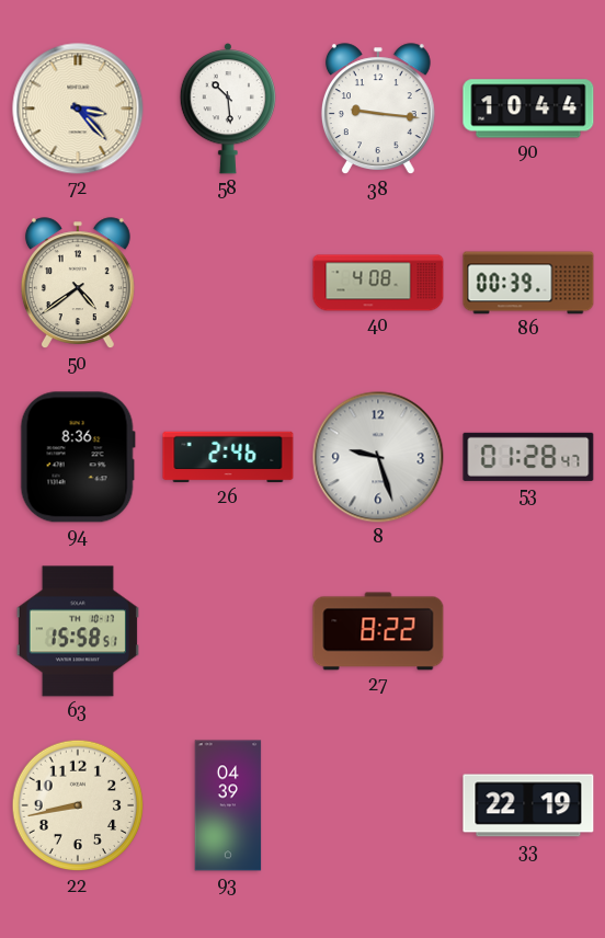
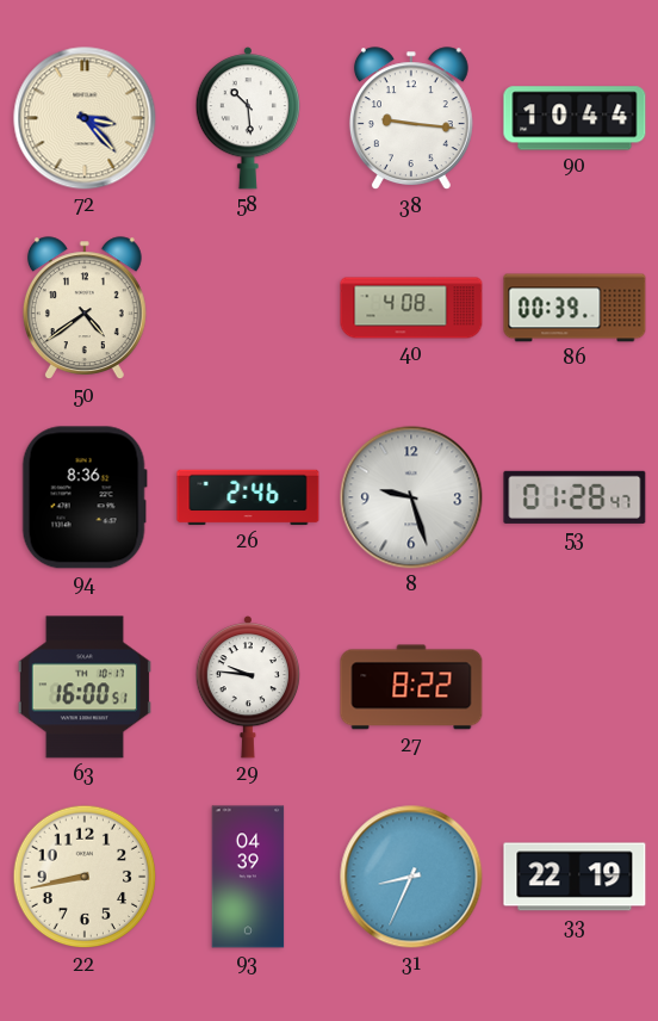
63: 15:58 -> 16:00 (85, 687)
29: none -> 9:46 (247, 688)
31: none -> 8:34 (411, 877)
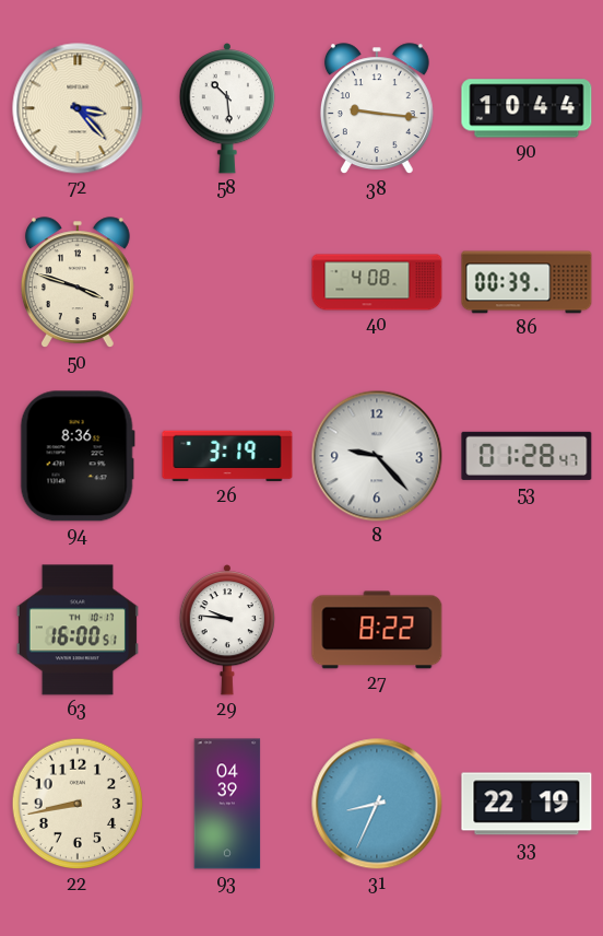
50: 4:39 -> 3:48 (78, 283)
26: 2:46 -> 3:19 (227, 456)
8: 9:27 -> 9:23 (377, 456)
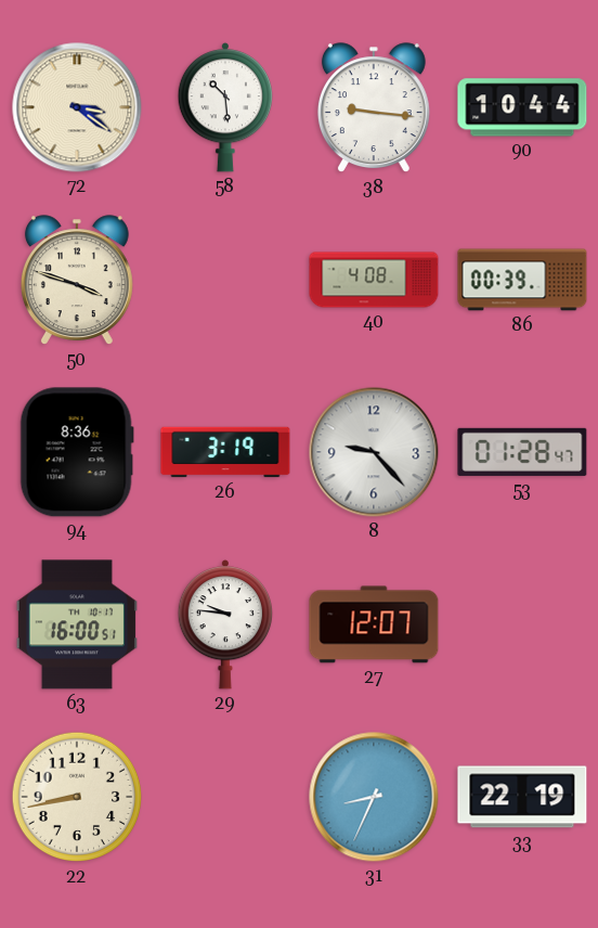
72: 3:23 -> 3:21 (77, 107)
27: 8:22 -> 12:07 (374, 624)
93: 04:39 -> none (227, 804)
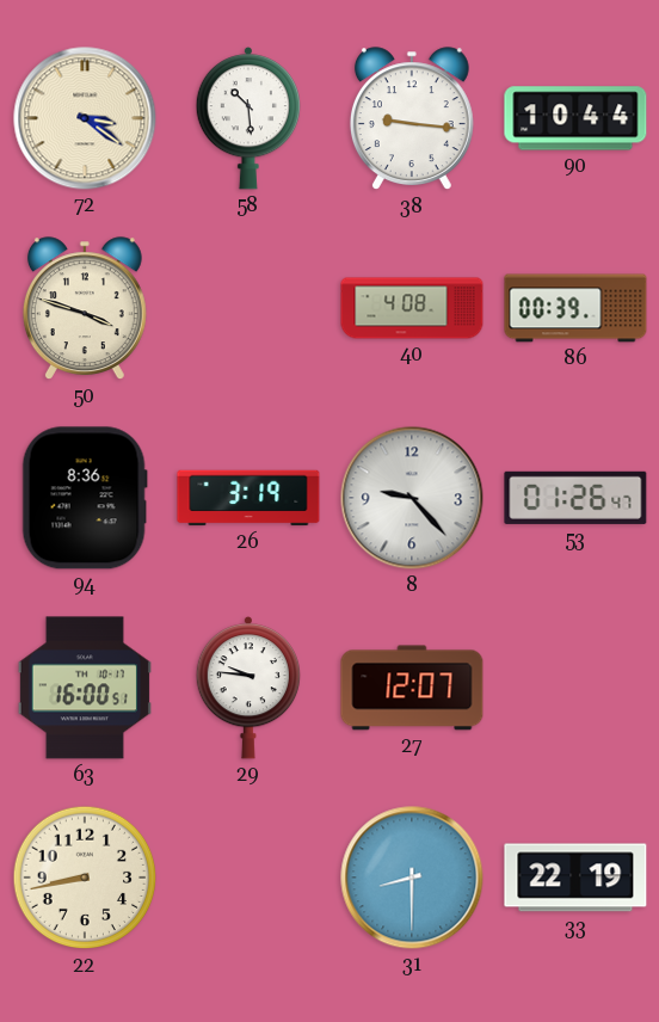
53: 01:28 -> 01:26 (575, 498)
31: 8:34 -> 8:30 (412, 878)
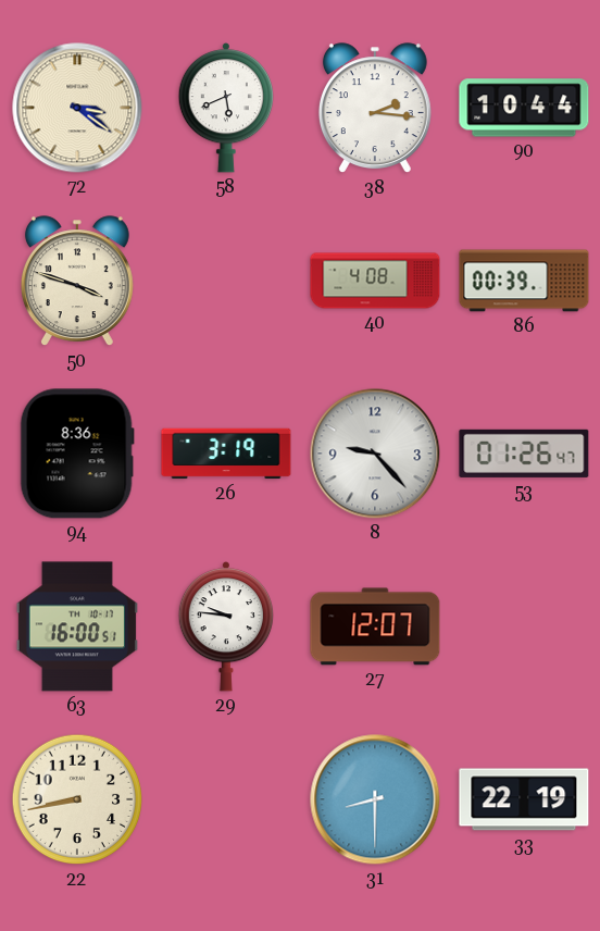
58: 10:29 -> 5:41 (225, 109)
38: 9:16 -> 2:16 (375, 109)
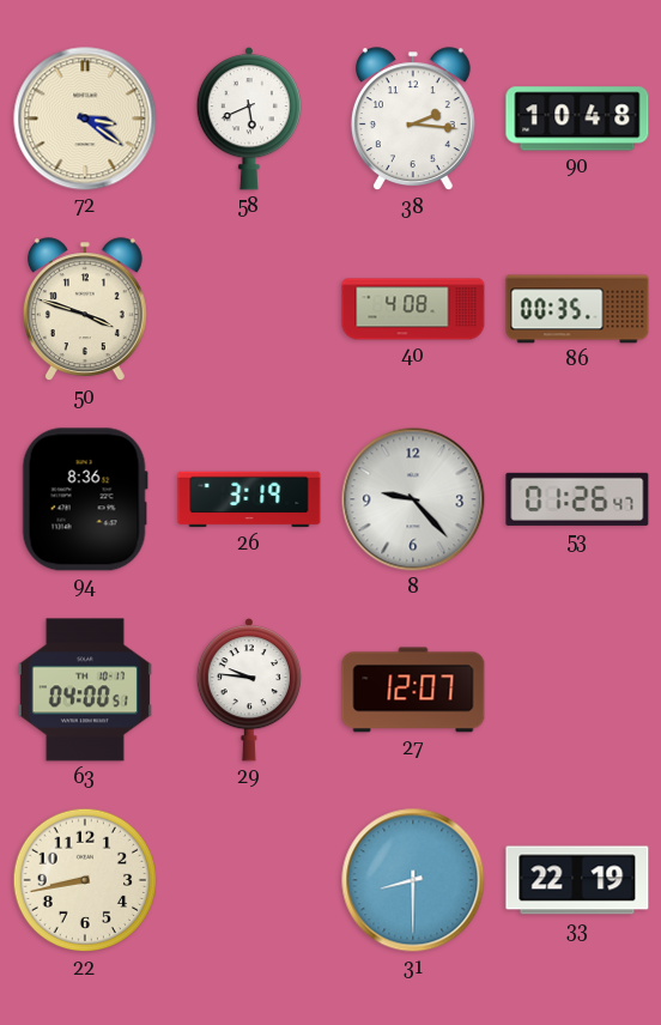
90: 10:44 -> 10:48 (577, 119)
86: 00:39 -> 00:35 (577, 309)
63: 16:00 -> 04:00 (85, 690)
